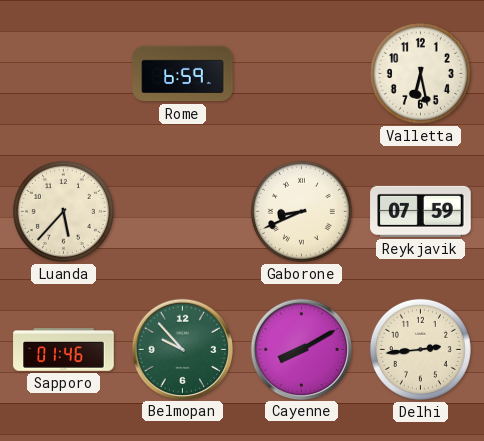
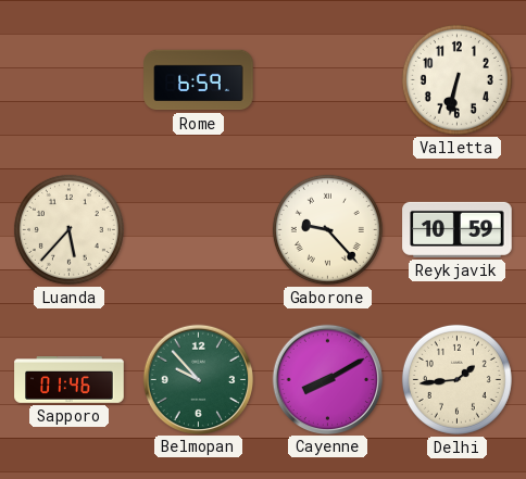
Valletta: 6:28 -> 6:32 (456, 79)
Gaborone: 8:41 -> 9:23 (327, 229)
Reykjavik: 07:59 -> 10:59 (458, 229)
Delhi: 2:44 -> 1:44 (456, 379)
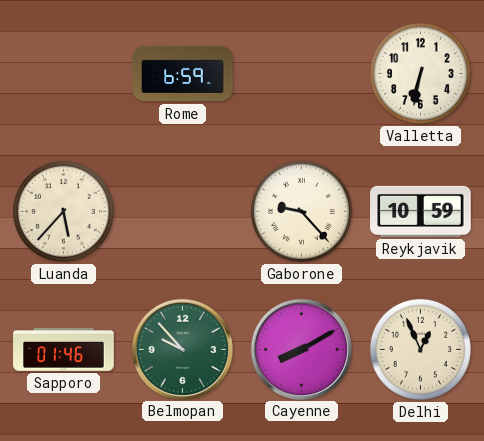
Delhi: 1:44 -> 12:56 (420, 349)
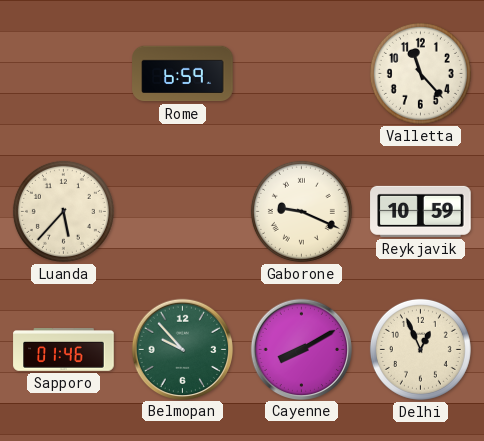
Valletta: 6:32 -> 11:23 (420, 73)
Gaborone: 9:23 -> 9:19 (301, 211)
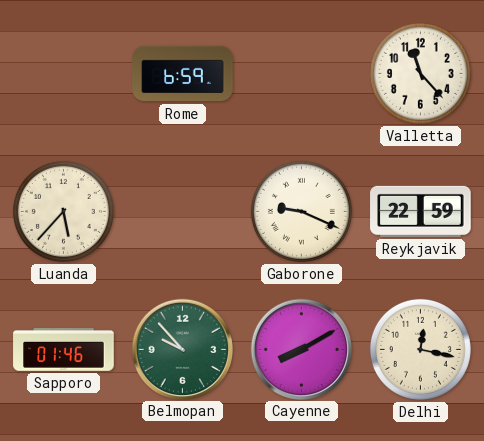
Reykjavik: 10:59 -> 22:59 (421, 211)
Delhi: 12:56 -> 12:17 (420, 349)
